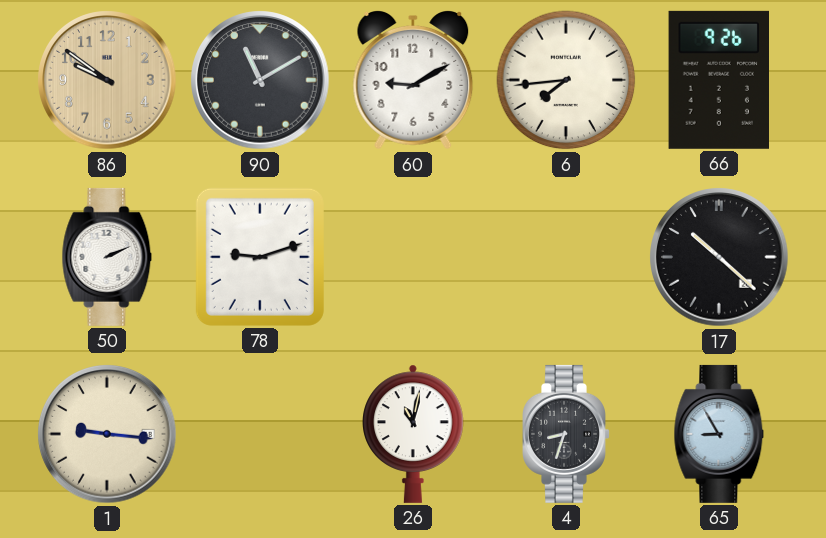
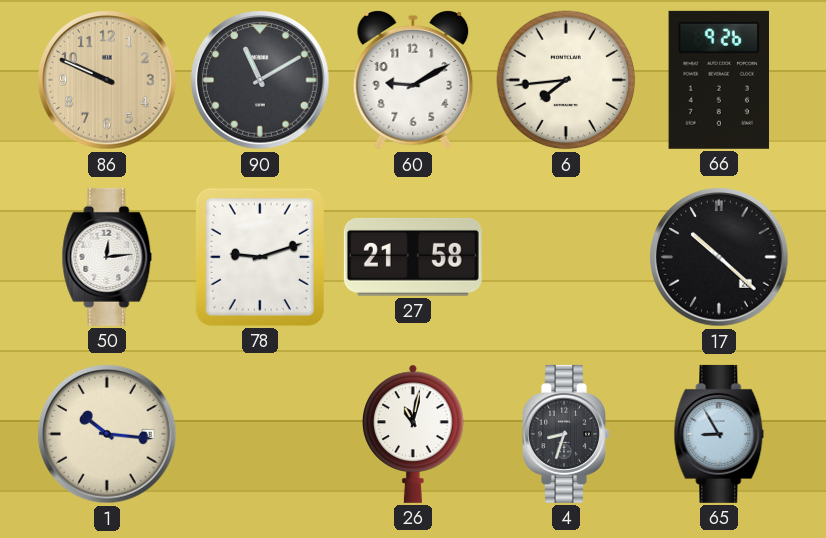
86: 9:51 -> 9:49 (107, 80)
50: 2:11 -> 12:14 (107, 257)
27: none -> 21:58 (413, 257)
1: 9:16 -> 10:16 (107, 434)
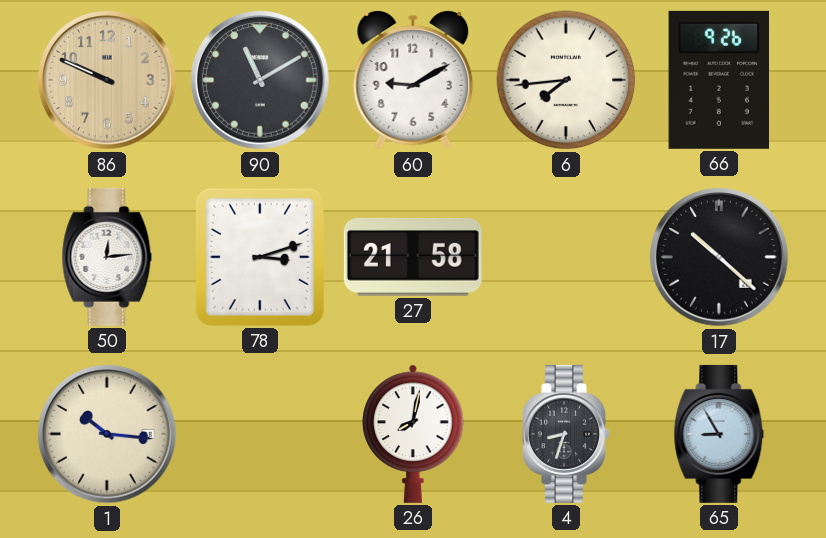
78: 9:12 -> 3:12 (260, 257)
26: 11:02 -> 8:02 (413, 434)
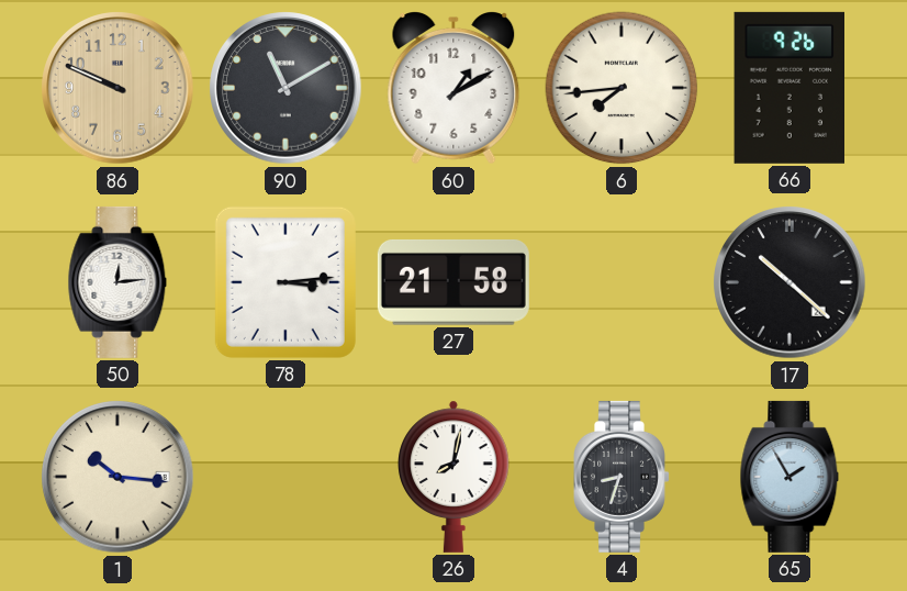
60: 9:10 -> 1:10 (453, 89)
78: 3:12 -> 3:14 (285, 282)
65: 8:55 -> 1:55 (790, 477)
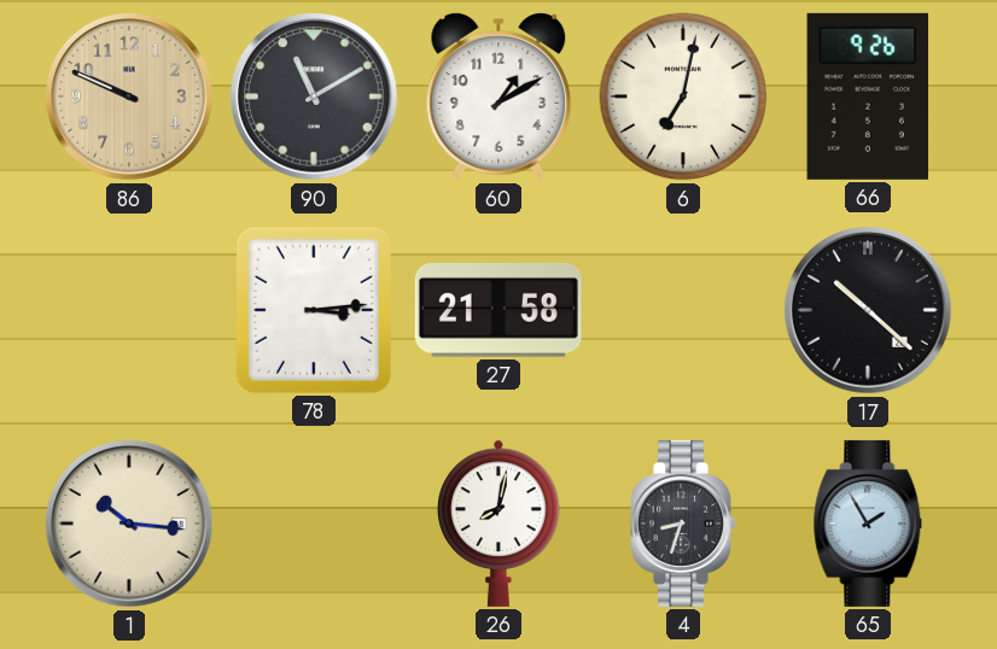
6: 7:44 -> 7:02 (683, 97)
50: 12:14 -> none (117, 282)
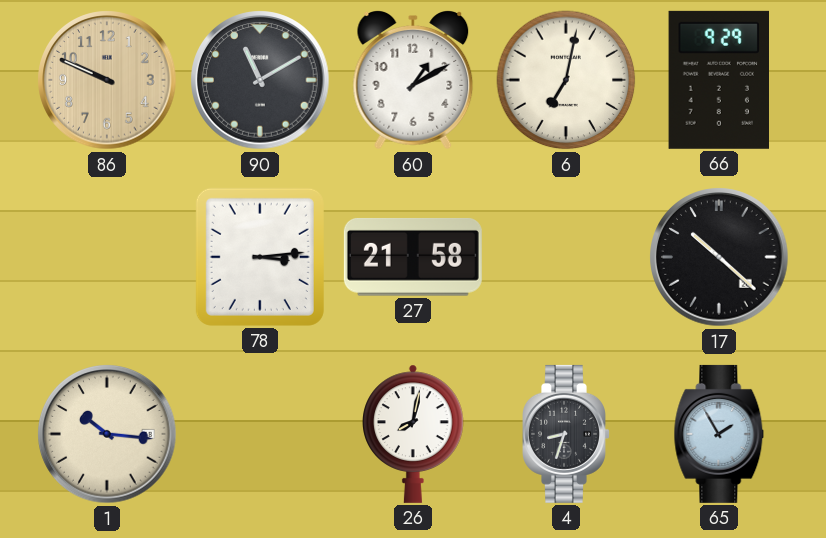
66: 9:26 -> 9:29 (718, 80)
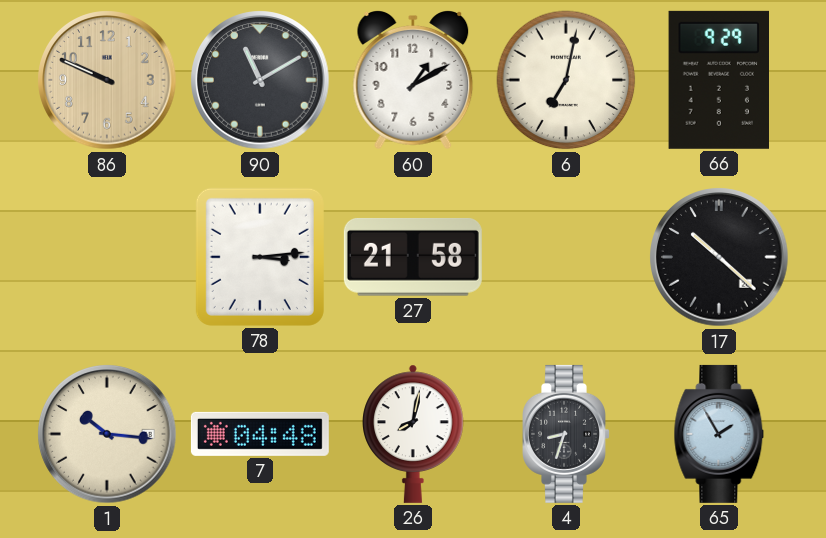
7: none -> 04:48 (260, 434)
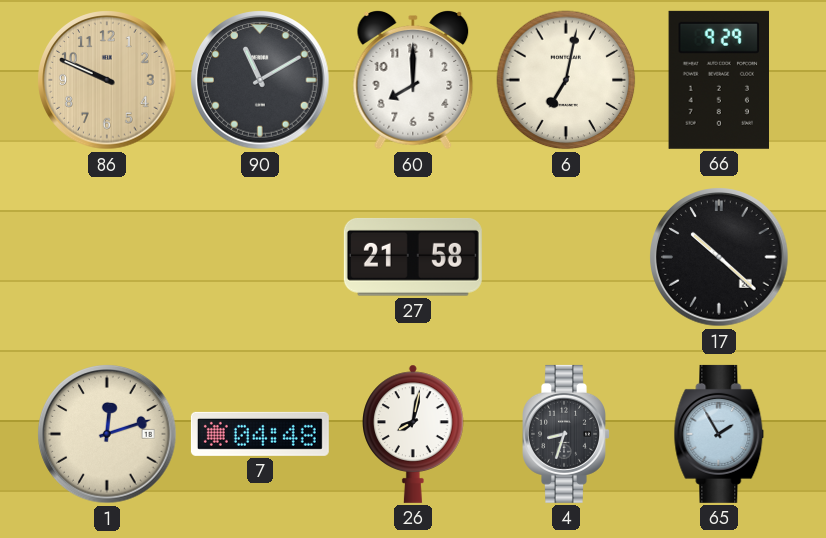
60: 1:10 -> 8:00 (413, 81)
78: 3:14 -> none (260, 257)
1: 10:16 -> 12:12 (107, 434)
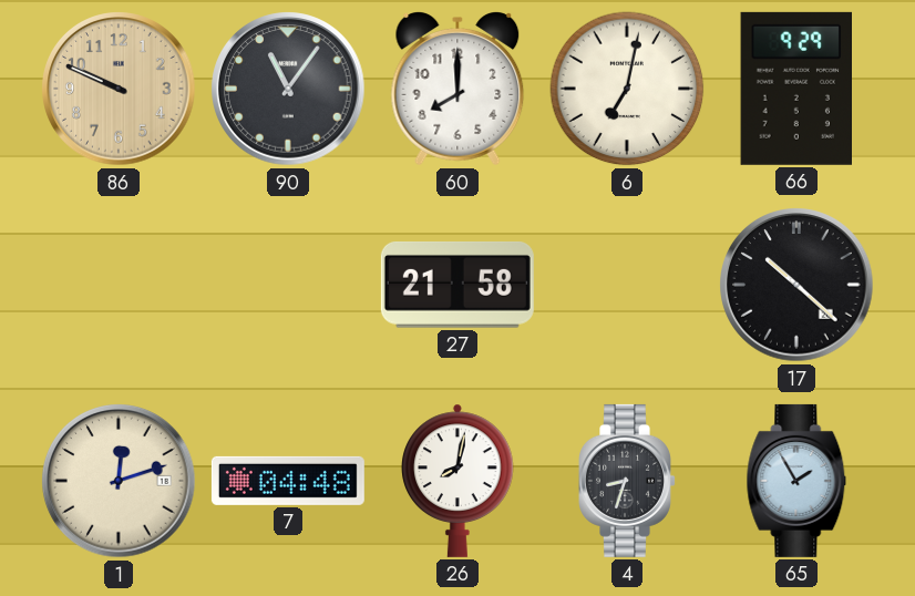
90: 11:10 -> 11:06 (288, 89)
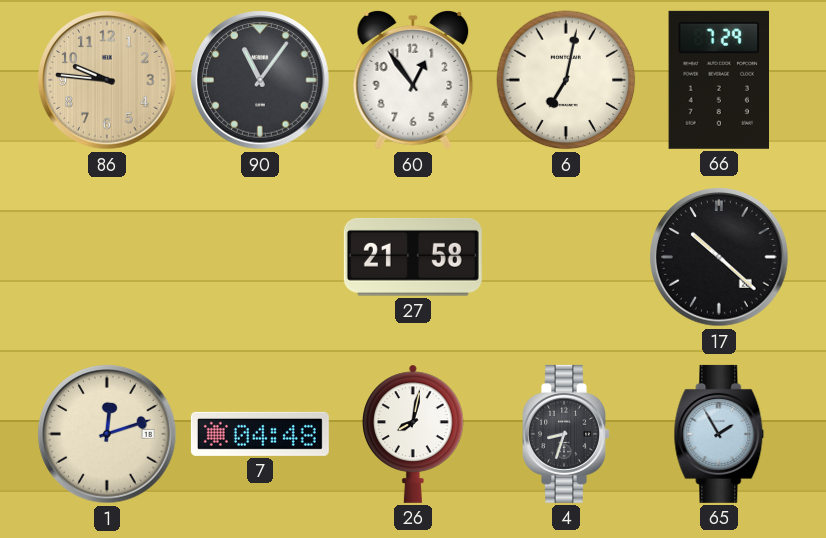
86: 9:49 -> 9:46 (107, 80)
60: 8:00 -> 12:54 (413, 81)
66: 9:29 -> 7:29 (718, 80)
